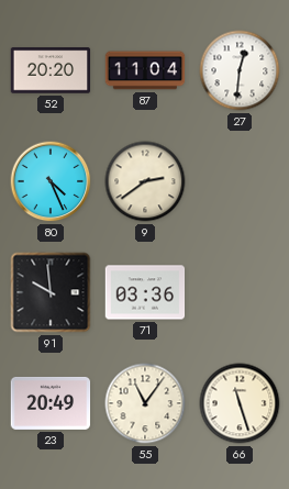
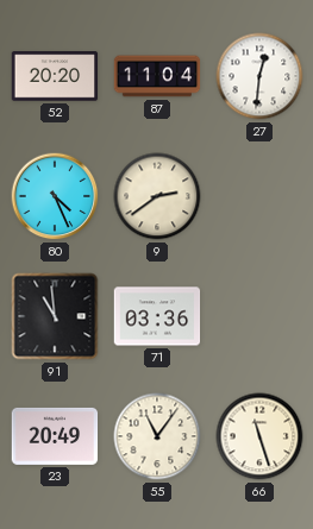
91: 9:59 -> 10:59 (55, 316)
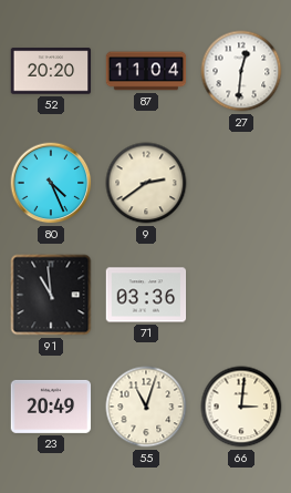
55: 11:06 -> 11:03 (146, 407)
66: 11:27 -> 3:01 (241, 407)
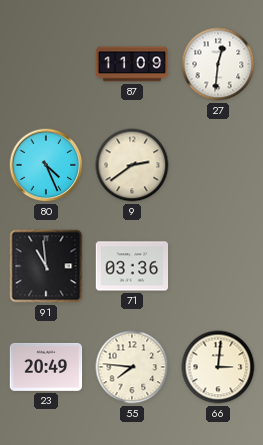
52: 20:20 -> none (51, 71)
87: 11:04 -> 11:09 (132, 64)
55: 11:03 -> 7:46 (132, 367)
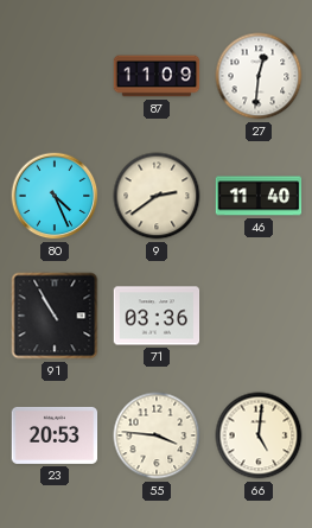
46: none -> 11:40 (259, 196)
91: 10:59 -> 10:55 (55, 316)
23: 20:49 -> 20:53 (55, 435)
55: 7:46 -> 3:46 (157, 435)
66: 3:01 -> 5:01 (259, 435)
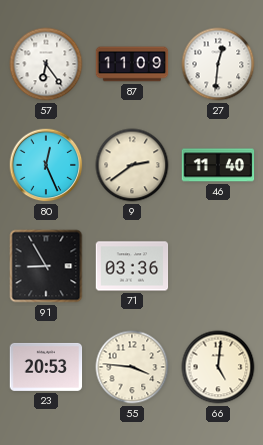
57: none -> 6:24 (46, 64)
80: 4:26 -> 12:26 (46, 165)
91: 10:55 -> 8:55 (46, 266)
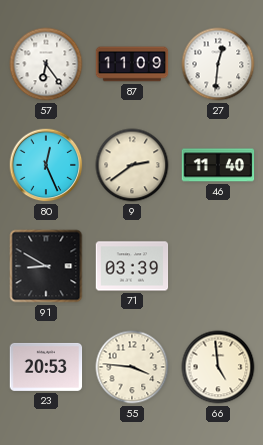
91: 8:55 -> 8:50 (46, 266)
71: 03:36 -> 03:39 (132, 266)
66: 5:01 -> 4:59 (218, 367)
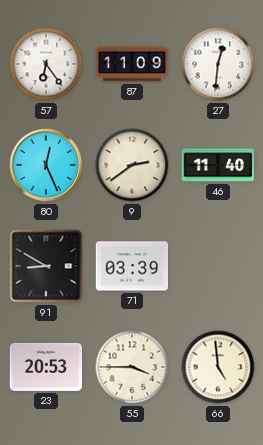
55: 3:46 -> 3:45 (132, 367)
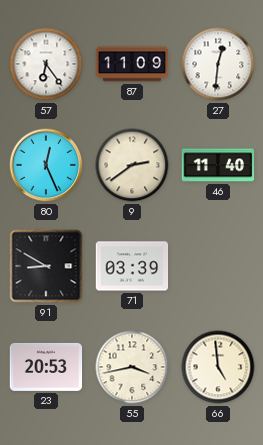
55: 3:45 -> 3:43 (132, 367)
